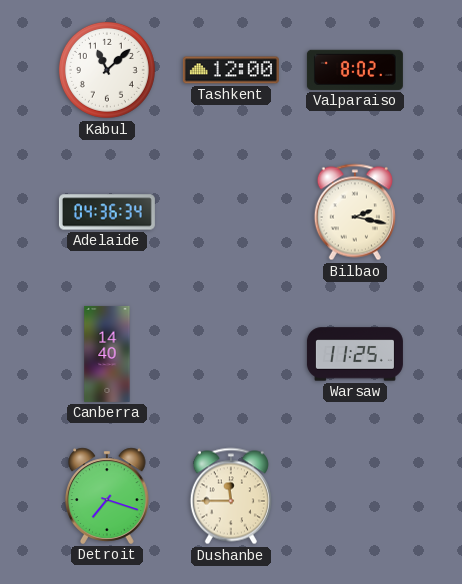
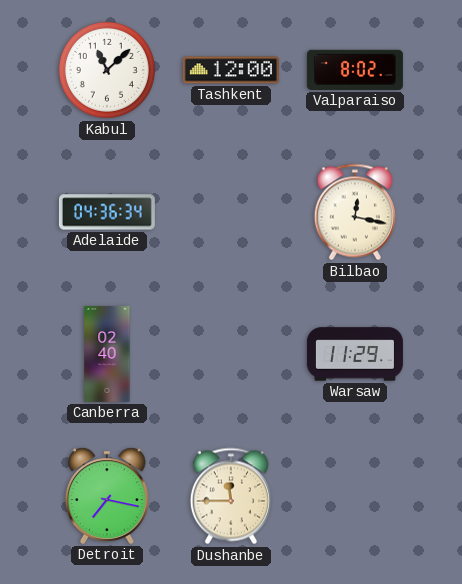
Bilbao: 2:17 -> 12:17 (355, 212)
Canberra: 14:40 -> 02:40 (107, 354)
Warsaw: 11:25 -> 11:29 (355, 354)
Detroit: 7:18 -> 7:17 (108, 496)
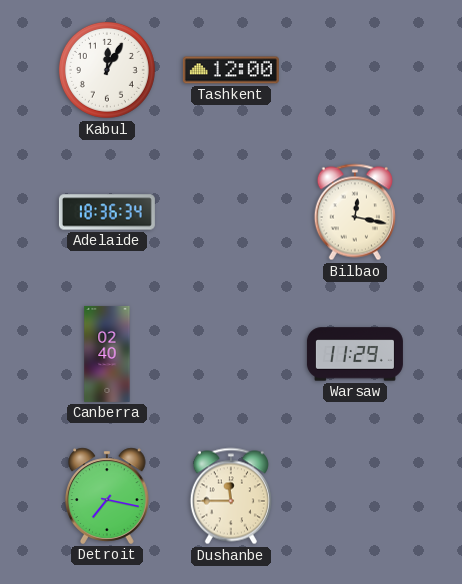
Kabul: 11:08 -> 12:05 (107, 70)
Valparaiso: 8:02 -> none (355, 70)
Adelaide: 04:36 -> 18:36 (107, 212)
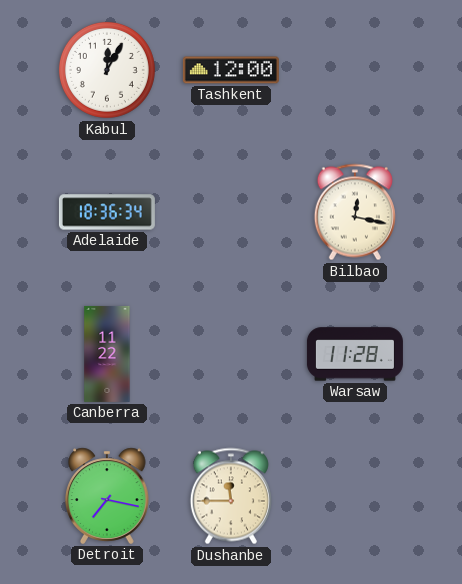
Canberra: 02:40 -> 11:22 (107, 354)
Warsaw: 11:29 -> 11:28 (355, 354)
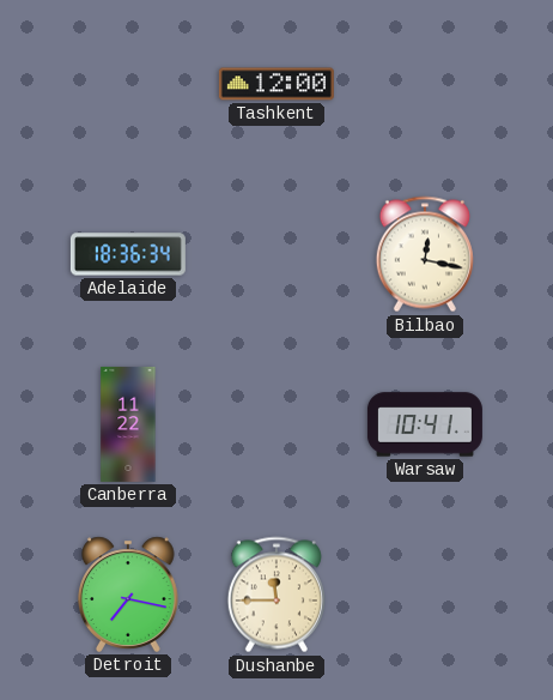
Kabul: 12:05 -> none (107, 70)
Warsaw: 11:28 -> 10:41 (425, 424)
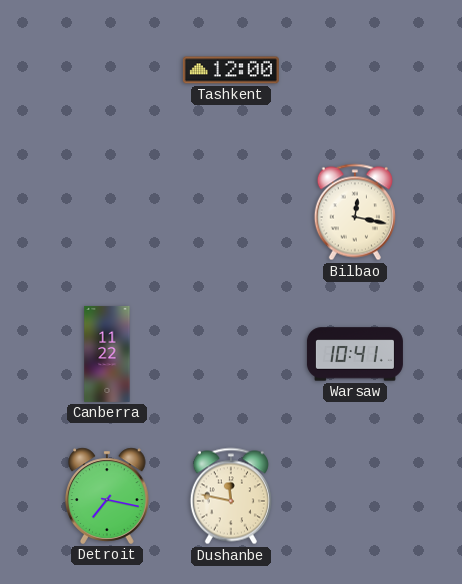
Adelaide: 18:36 -> none (128, 254)
Dushanbe: 11:45 -> 11:47 (231, 496)
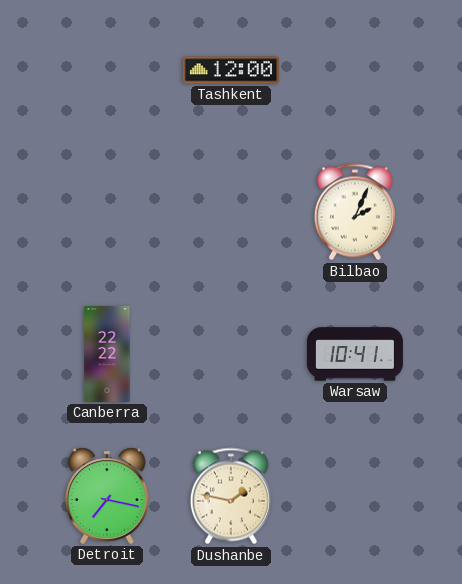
Bilbao: 12:17 -> 2:04 (355, 212)
Canberra: 11:22 -> 22:22 (107, 354)
Dushanbe: 11:47 -> 1:47 (231, 496)
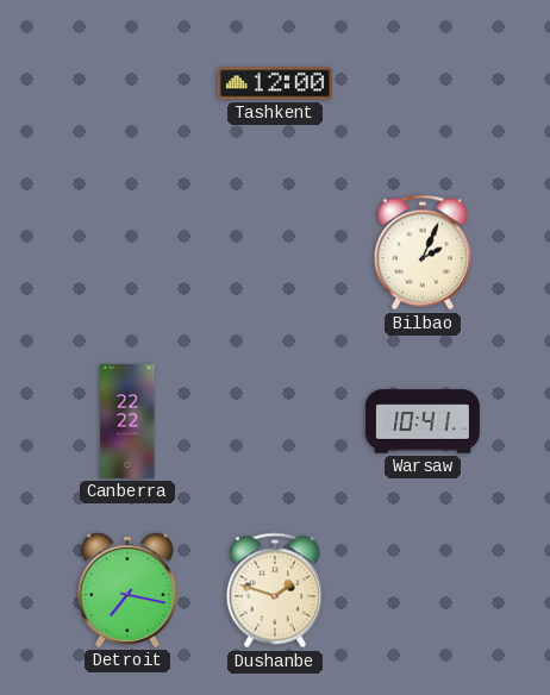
Dushanbe: 1:47 -> 1:48 (275, 590)
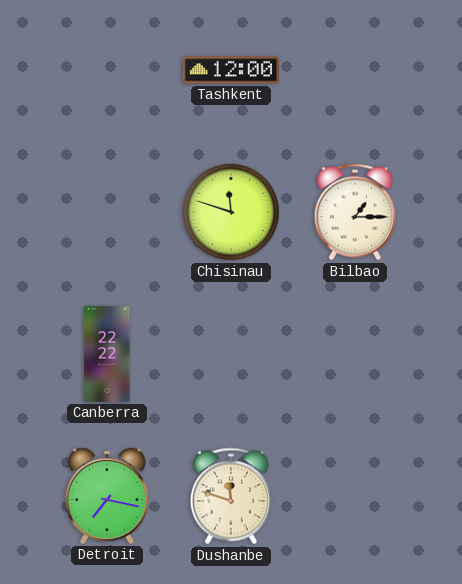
Chisinau: none -> 11:48 (231, 212)
Bilbao: 2:04 -> 1:15 (355, 212)
Warsaw: 10:41 -> none (423, 421)
Dushanbe: 1:48 -> 11:48 (231, 496)
